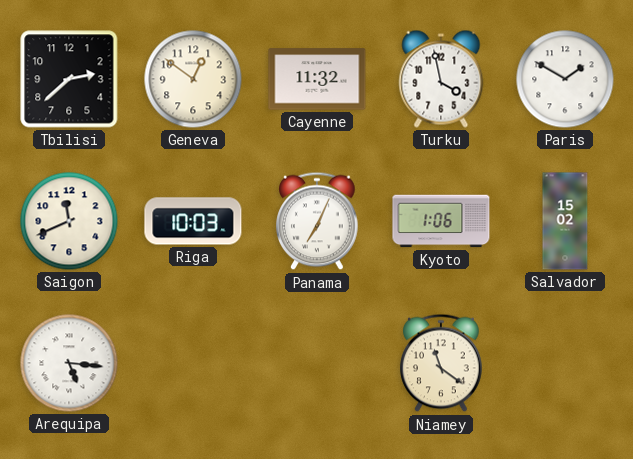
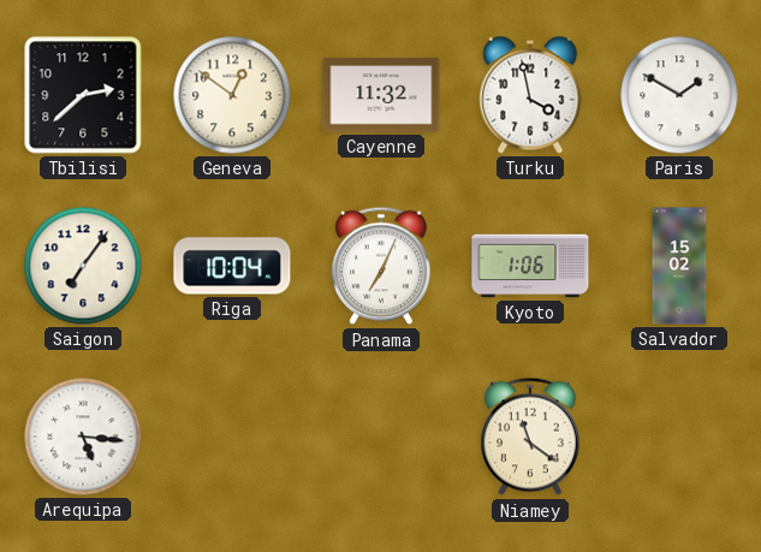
Saigon: 11:41 -> 7:06 (83, 266)
Riga: 10:03 -> 10:04 (232, 266)
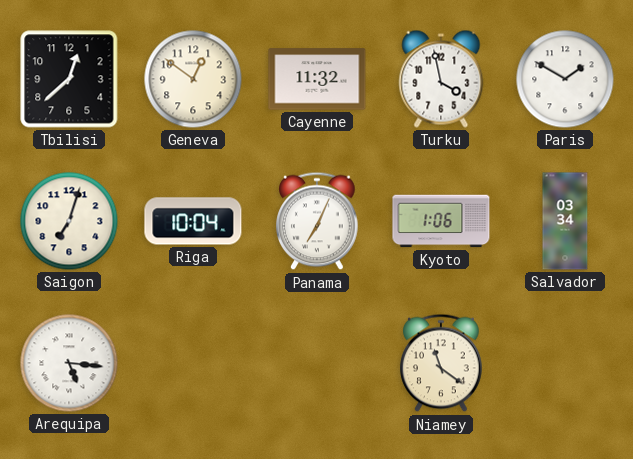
Tbilisi: 2:38 -> 12:38 (69, 79)
Saigon: 7:06 -> 7:03 (69, 221)
Salvador: 15:02 -> 03:34 (565, 221)
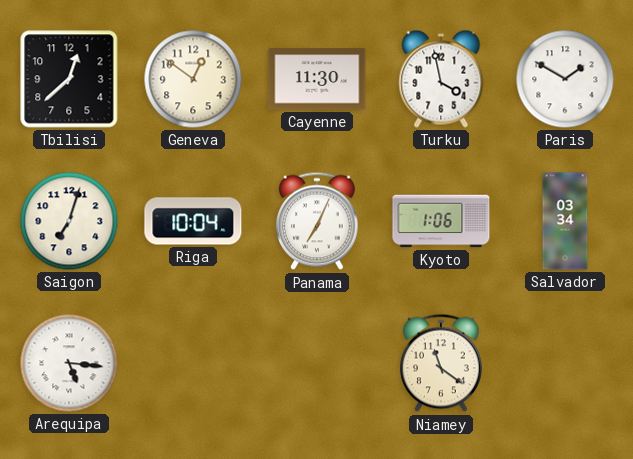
Cayenne: 11:32 -> 11:30 (317, 79)
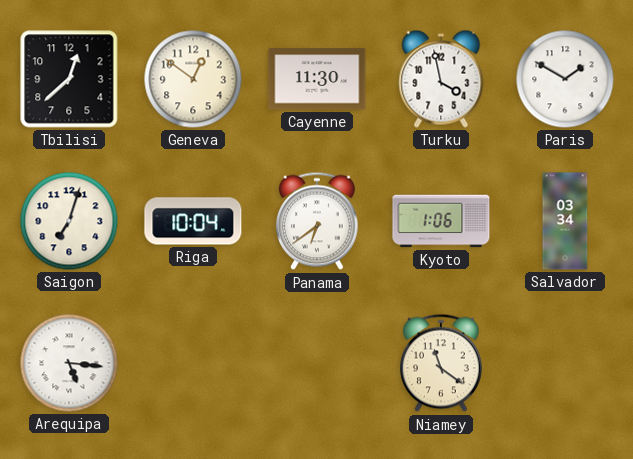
Panama: 7:04 -> 6:39 (317, 221)
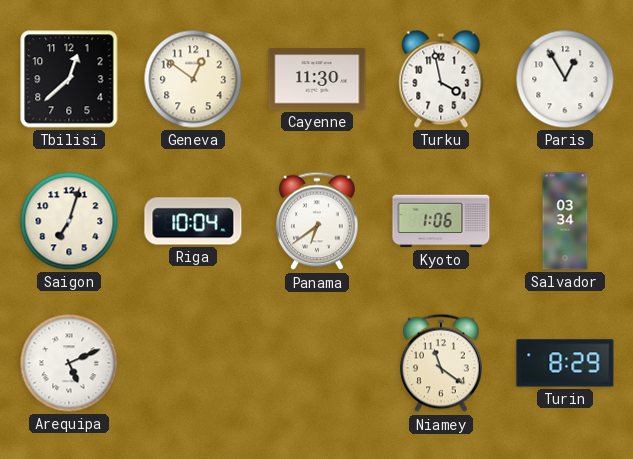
Paris: 1:50 -> 12:55 (565, 79)
Arequipa: 5:16 -> 5:11 (69, 363)
Turin: none -> 8:29 (565, 363)
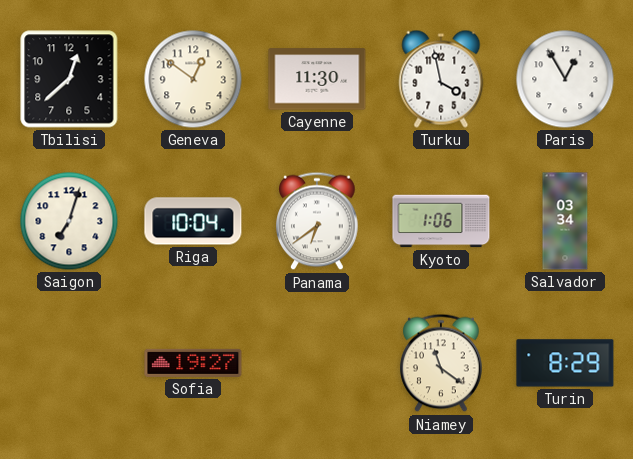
Arequipa: 5:11 -> none (69, 363)
Sofia: none -> 19:27 (193, 363)
